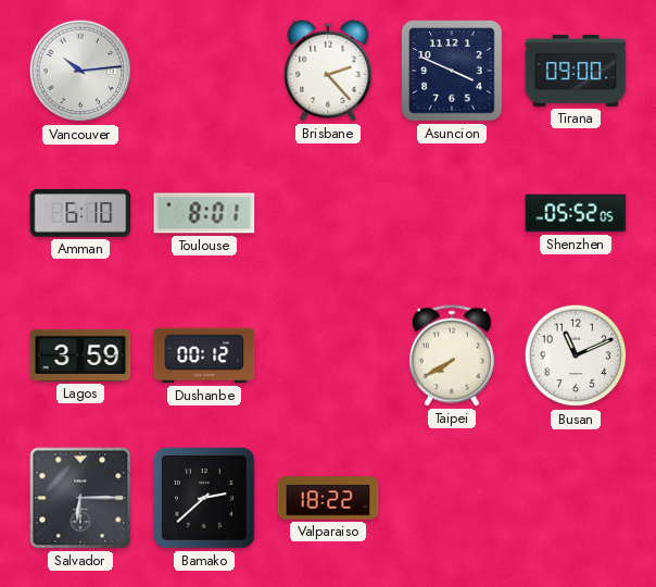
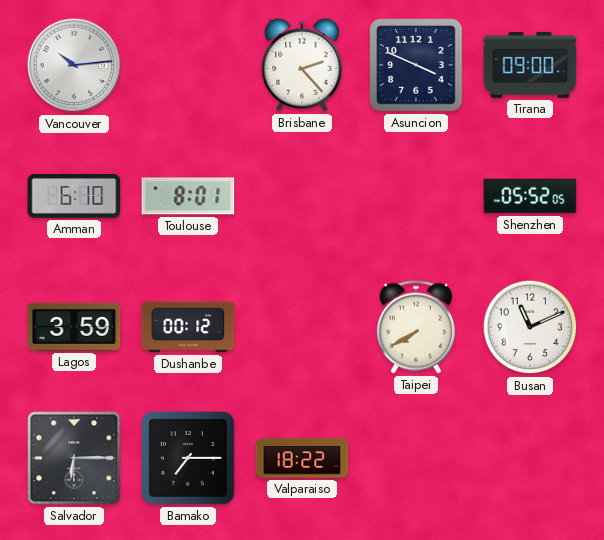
Bamako: 2:38 -> 7:15 (188, 458)
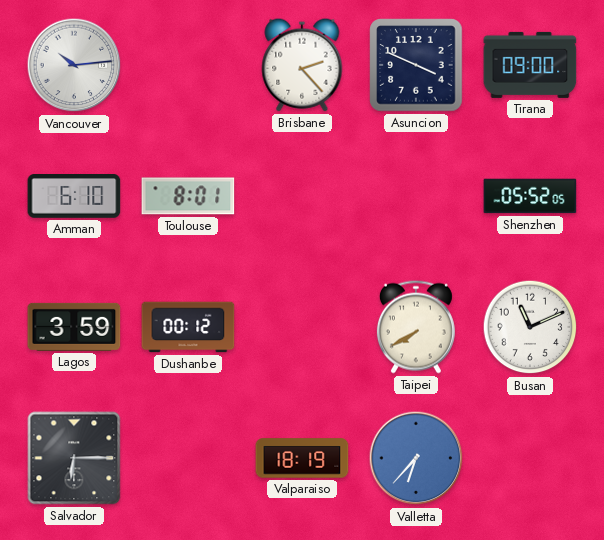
Bamako: 7:15 -> none (188, 458)
Valparaiso: 18:22 -> 18:19 (302, 458)
Valletta: none -> 6:37 (416, 458)
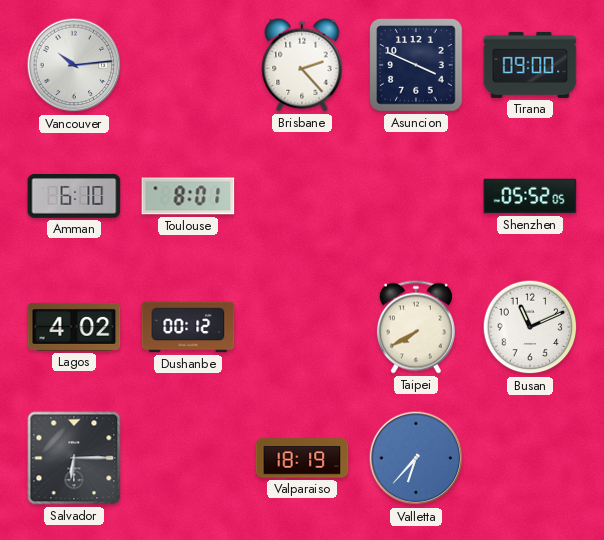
Lagos: 3:59 -> 4:02 (74, 327)
